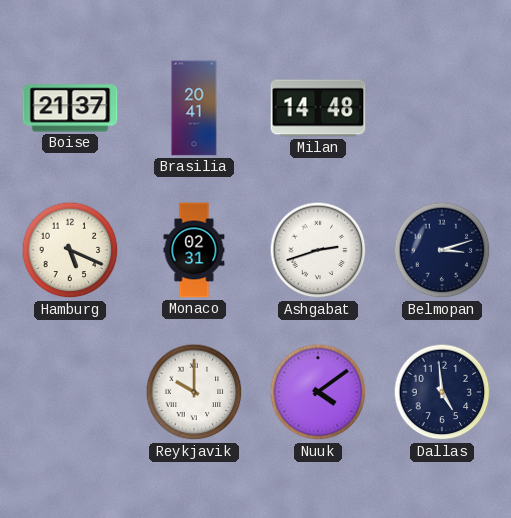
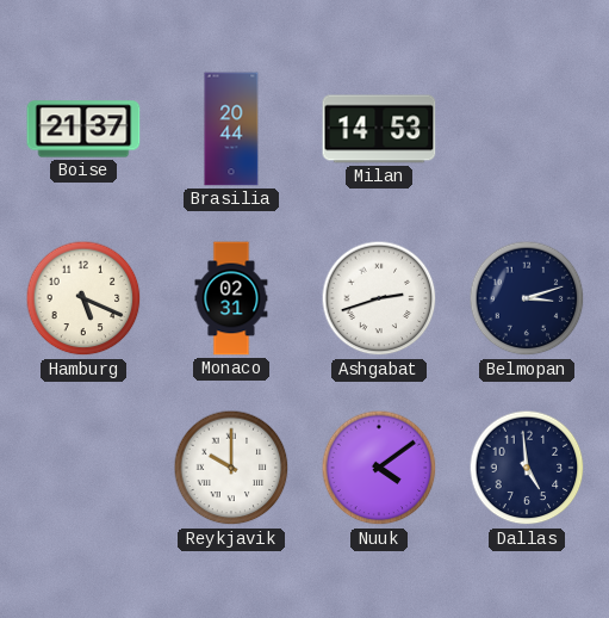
Brasilia: 20:41 -> 20:44 (231, 129)
Milan: 14:48 -> 14:53 (379, 129)
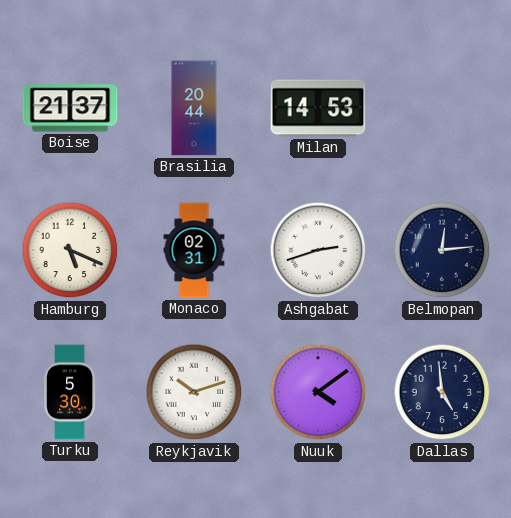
Belmopan: 3:12 -> 12:14 (442, 250)
Turku: none -> 5:30 (70, 392)
Reykjavik: 10:00 -> 10:12 (194, 392)
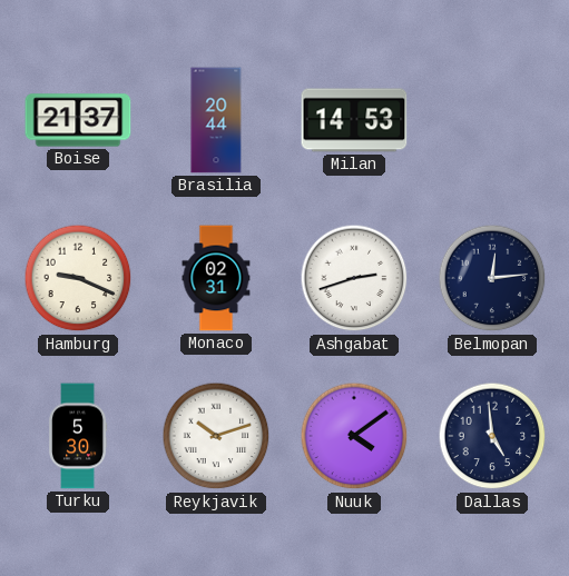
Hamburg: 5:19 -> 9:19 (78, 278)
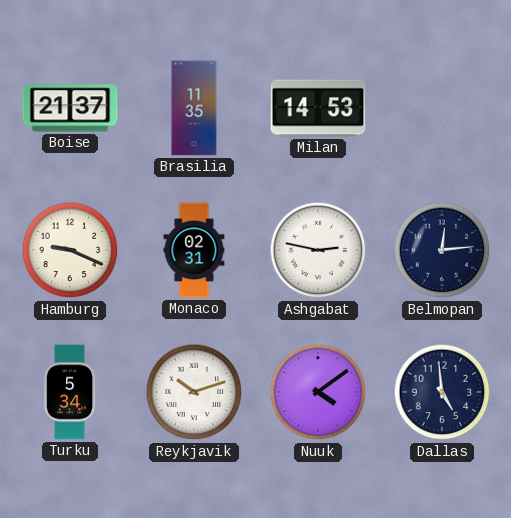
Brasilia: 20:44 -> 11:35 (194, 108)
Ashgabat: 2:42 -> 2:47 (318, 250)
Turku: 5:30 -> 5:34 (70, 392)
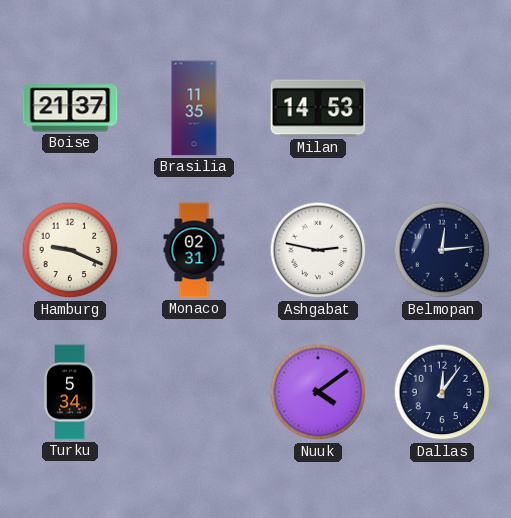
Reykjavik: 10:12 -> none (194, 392)
Dallas: 4:59 -> 12:06 (442, 392)
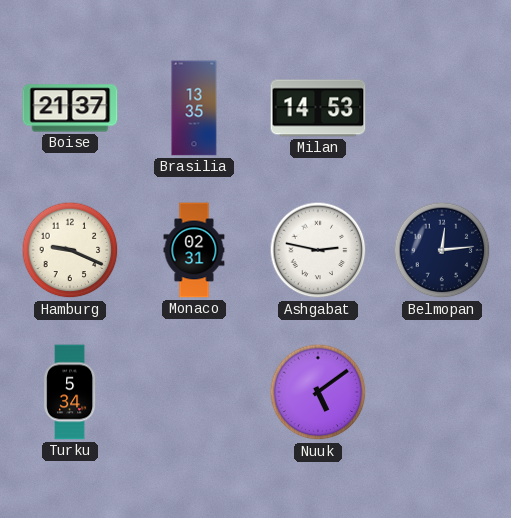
Brasilia: 11:35 -> 13:35 (194, 108)
Nuuk: 4:09 -> 5:09 (318, 392)
Dallas: 12:06 -> none (442, 392)
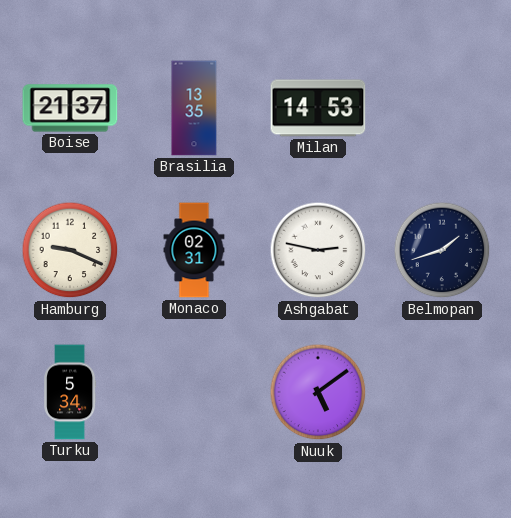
Belmopan: 12:14 -> 1:42 (442, 250)
